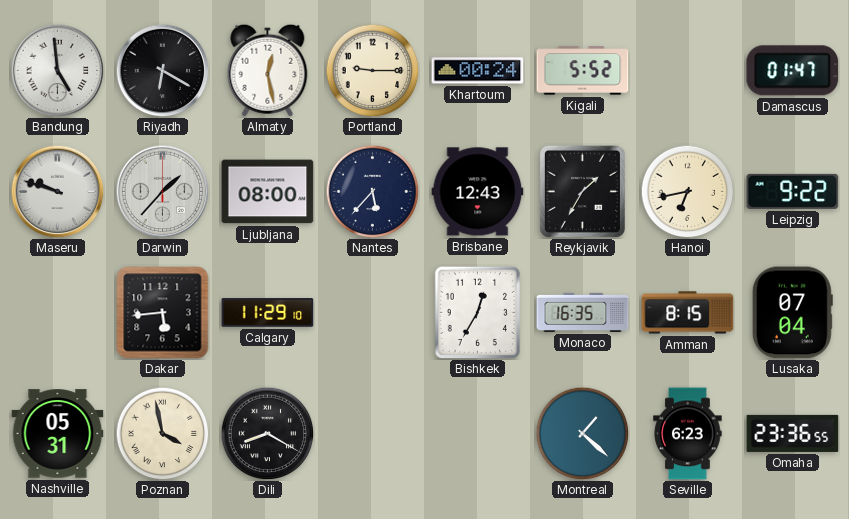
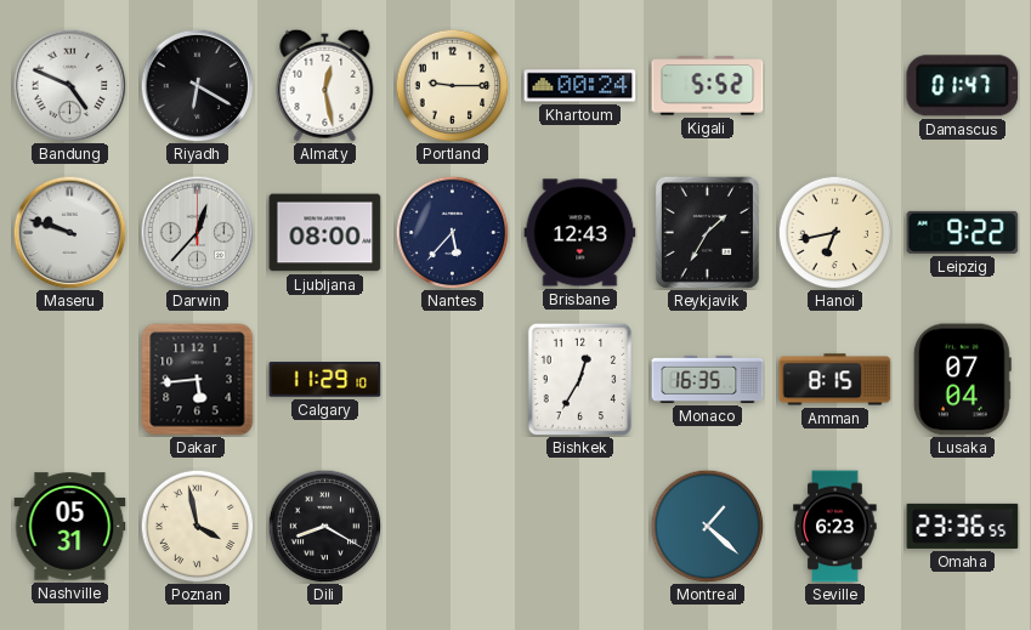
Bandung: 4:59 -> 4:49 (69, 85)
Darwin: 1:37 -> 12:37 (197, 232)
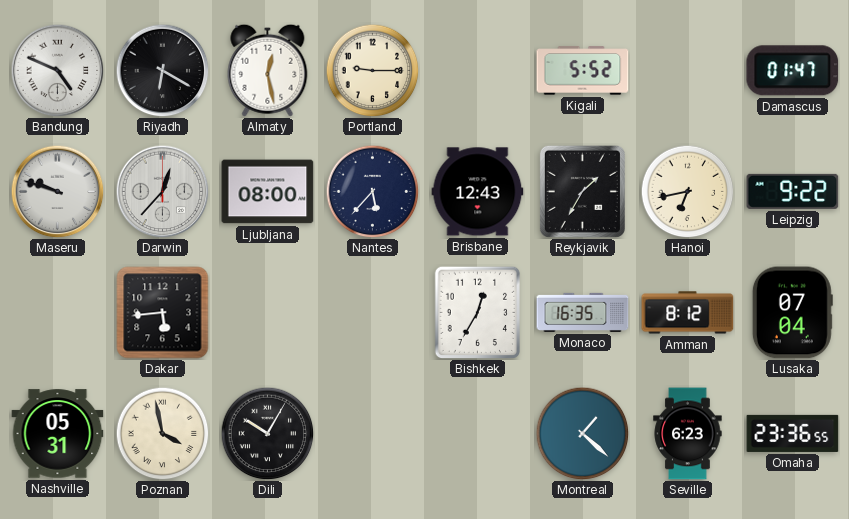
Khartoum: 00:24 -> none (580, 86)
Calgary: 11:29 -> none (325, 380)
Amman: 8:15 -> 8:12 (688, 313)
Dili: 8:20 -> 10:05 (267, 433)
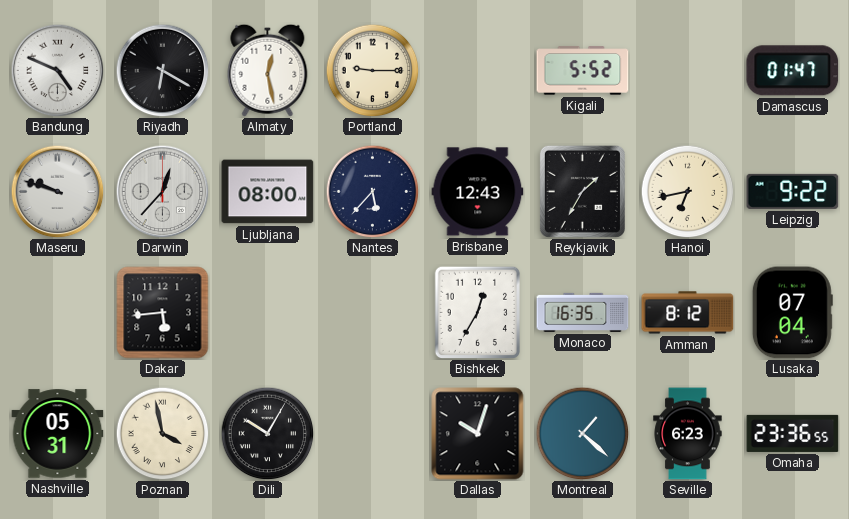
Dallas: none -> 10:03 (478, 434)
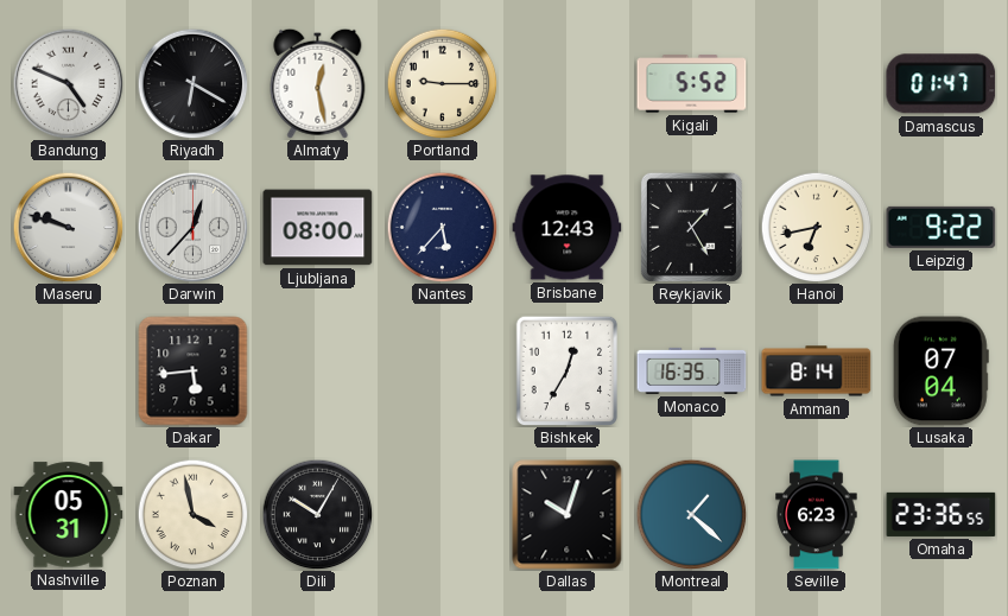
Reykjavik: 1:35 -> 1:25 (691, 227)
Amman: 8:12 -> 8:14 (817, 371)
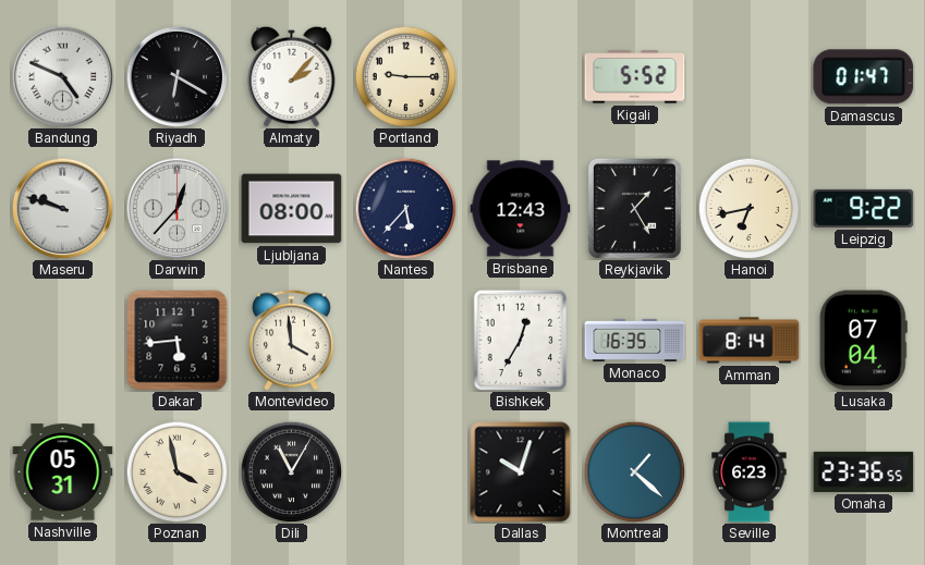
Almaty: 12:28 -> 2:07 (292, 76)
Montevideo: none -> 3:59 (291, 340)
Dili: 10:05 -> 11:05 (291, 471)
